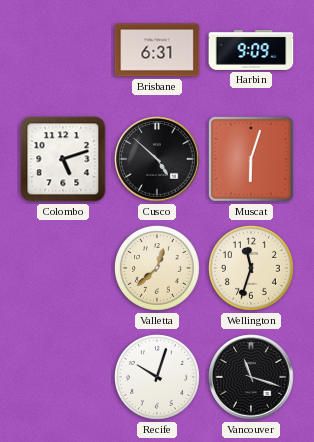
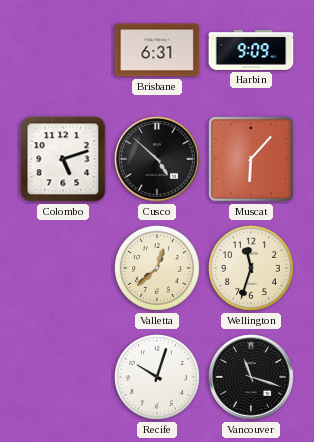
Muscat: 6:03 -> 6:07 (251, 159)
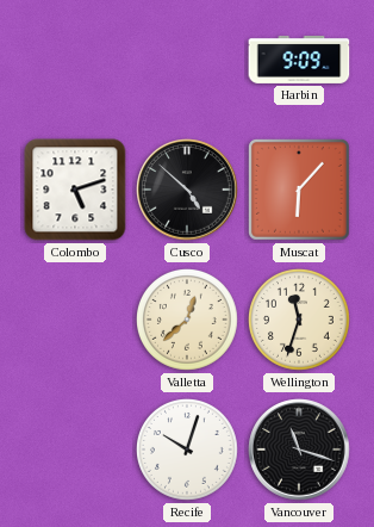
Brisbane: 6:31 -> none (157, 50)
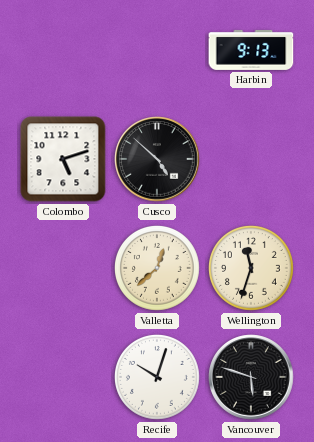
Harbin: 9:09 -> 9:13 (251, 50)
Muscat: 6:07 -> none (299, 190)
Vancouver: 11:18 -> 5:48 (251, 377)
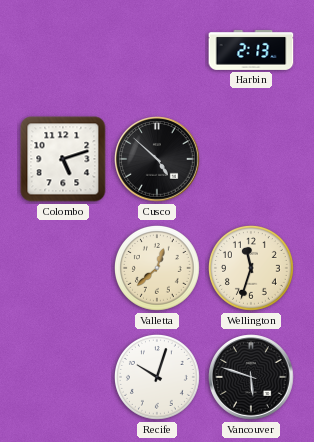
Harbin: 9:13 -> 2:13 (251, 50)
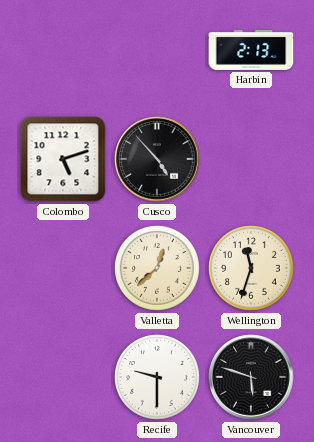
Cusco: 4:52 -> 4:53 (157, 159)
Recife: 10:03 -> 9:30 (158, 378)
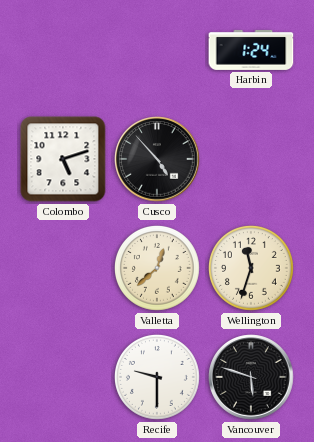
Harbin: 2:13 -> 1:24 (251, 50)
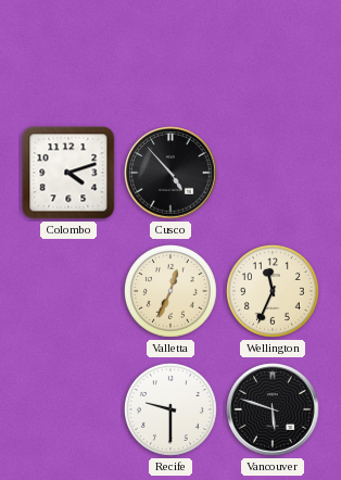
Harbin: 1:24 -> none (251, 50)
Colombo: 5:12 -> 4:12 (68, 173)
Valletta: 12:38 -> 12:34 (172, 292)
Wellington: 11:33 -> 11:34 (274, 292)
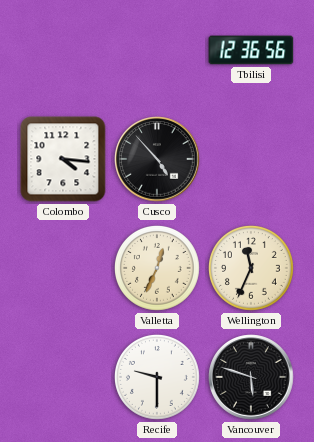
Tbilisi: none -> 12:36 (251, 50)
Colombo: 4:12 -> 4:16 (63, 159)
